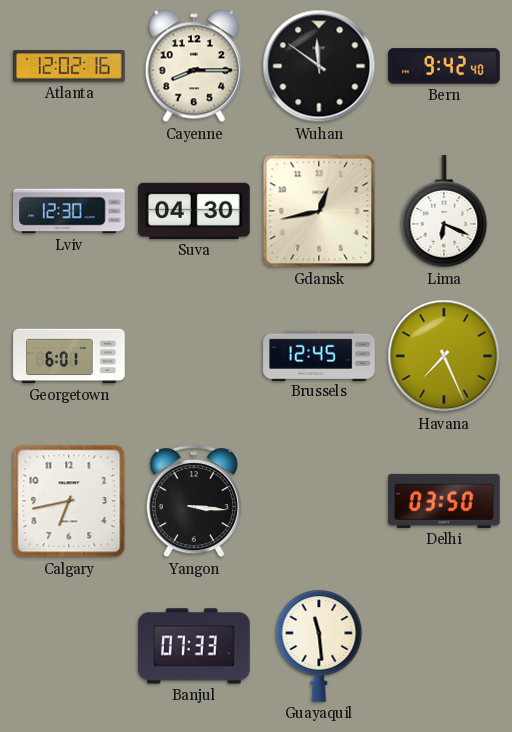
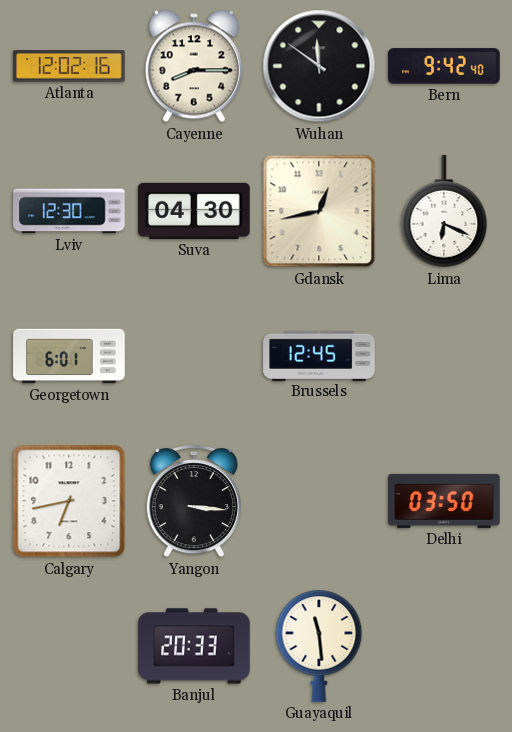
Havana: 7:26 -> none (444, 356)
Banjul: 07:33 -> 20:33 (194, 646)
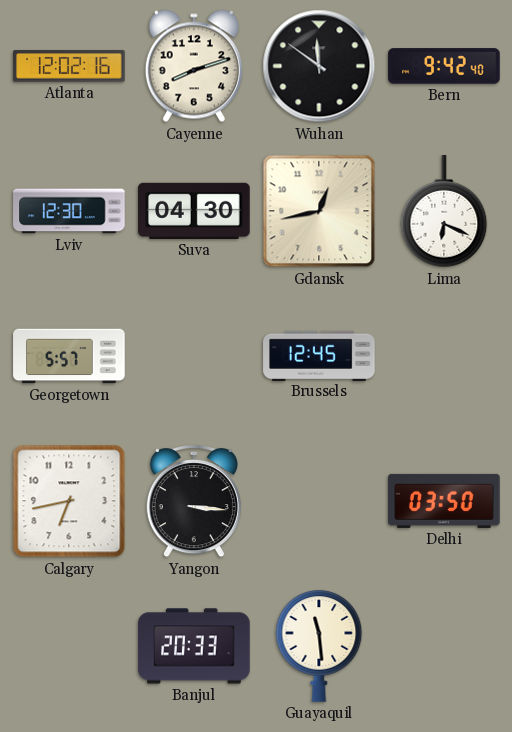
Cayenne: 8:15 -> 8:12 (194, 66)
Georgetown: 6:01 -> 5:57 (69, 356)
